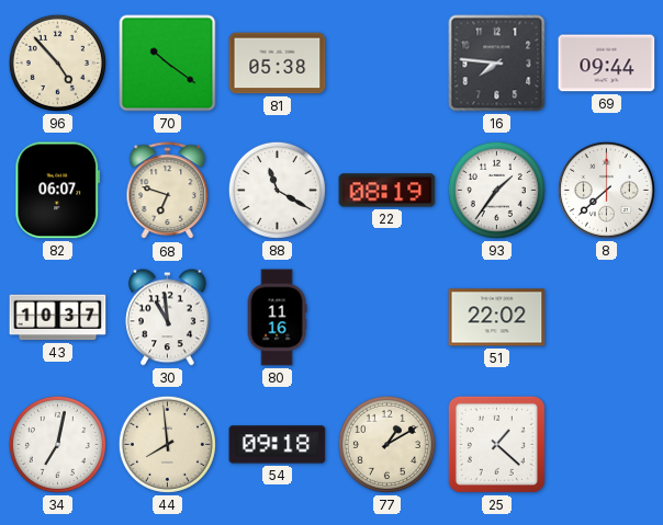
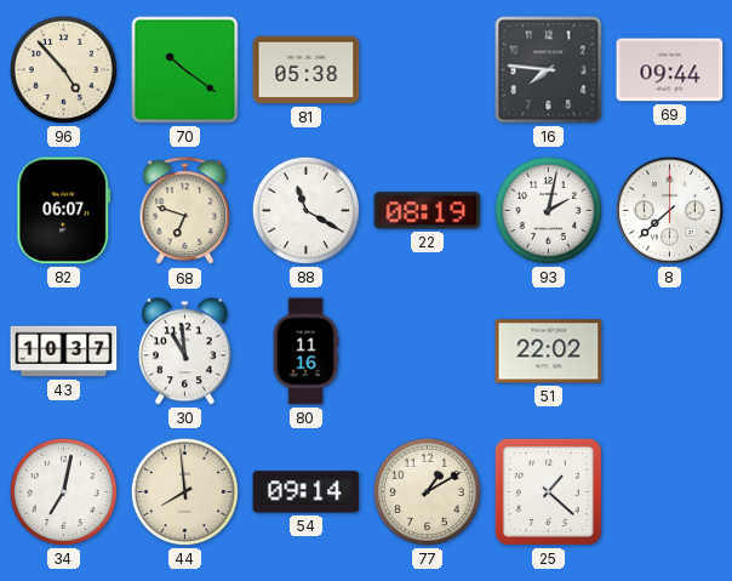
93: 1:36 -> 2:02 (548, 210)
54: 09:18 -> 09:14 (307, 492)
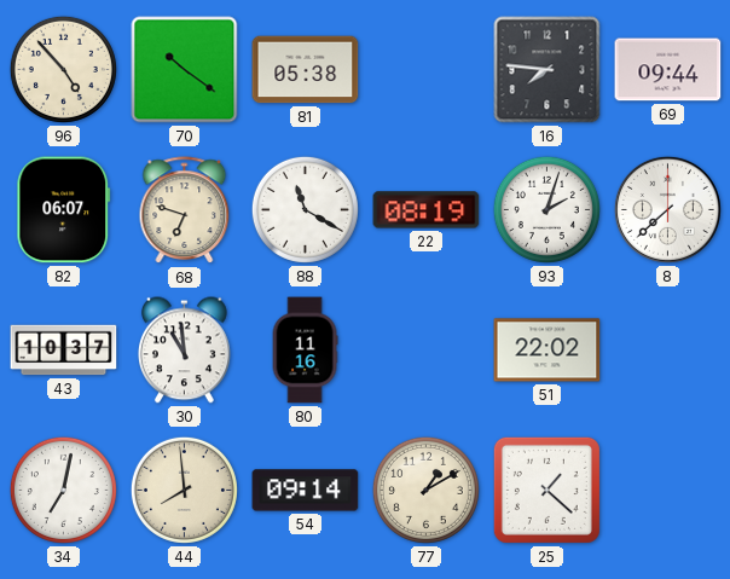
93: 2:02 -> 2:03 (546, 209)
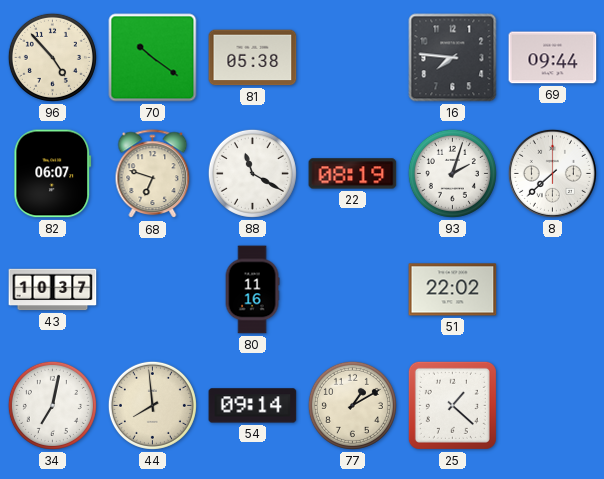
30: 10:59 -> none (185, 351)
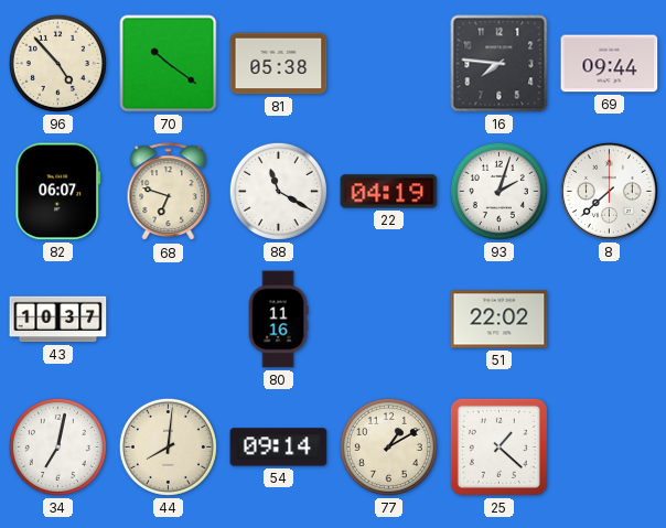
22: 08:19 -> 04:19 (389, 192)
44: 7:59 -> 8:01 (168, 446)
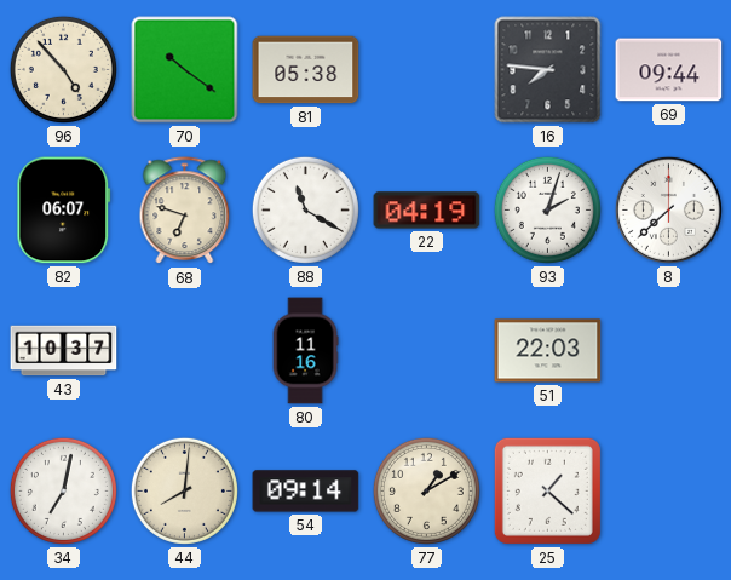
51: 22:02 -> 22:03 (548, 351)
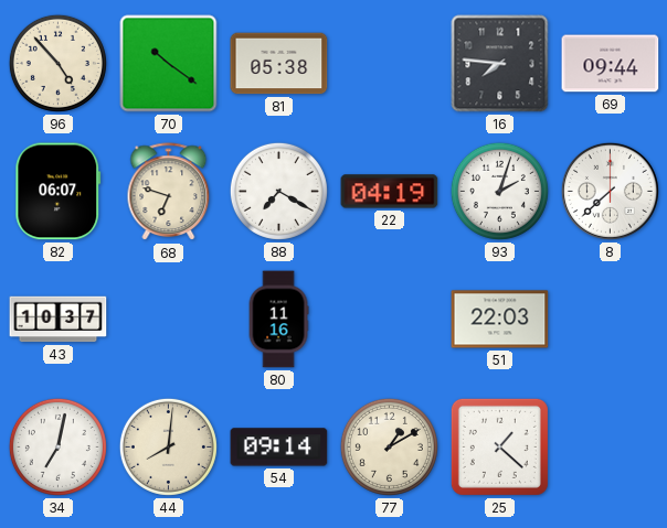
88: 11:20 -> 7:20 (278, 191)
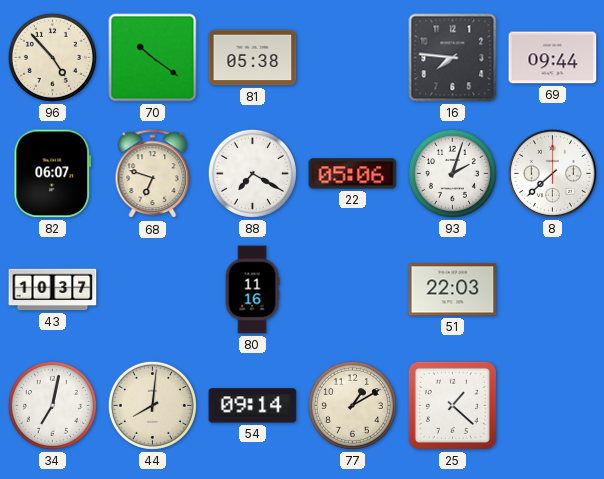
22: 04:19 -> 05:06 (353, 174)
